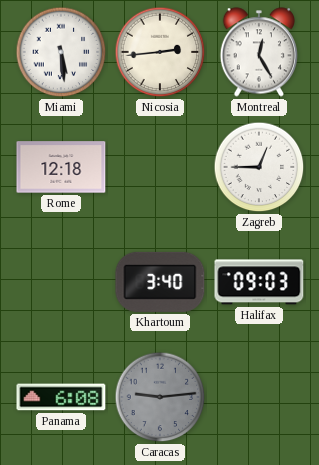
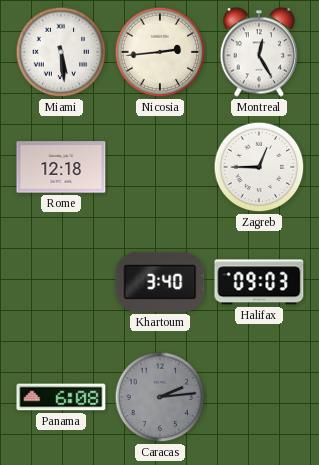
Caracas: 9:14 -> 2:14 (160, 397)
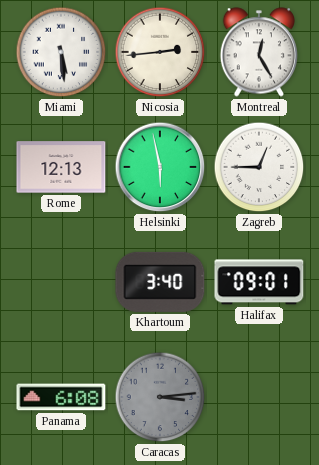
Rome: 12:18 -> 12:13 (61, 167)
Helsinki: none -> 5:58 (160, 167)
Halifax: 09:03 -> 09:01 (259, 282)
Caracas: 2:14 -> 3:14 (160, 397)
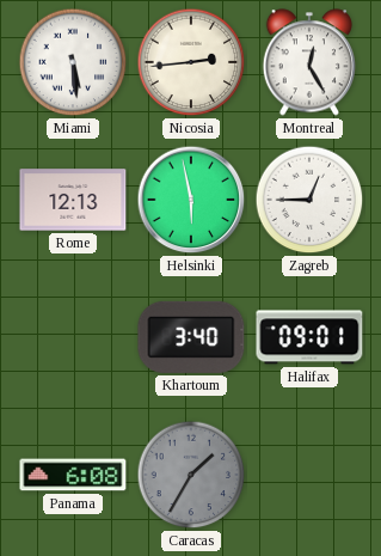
Caracas: 3:14 -> 1:35 (191, 475)
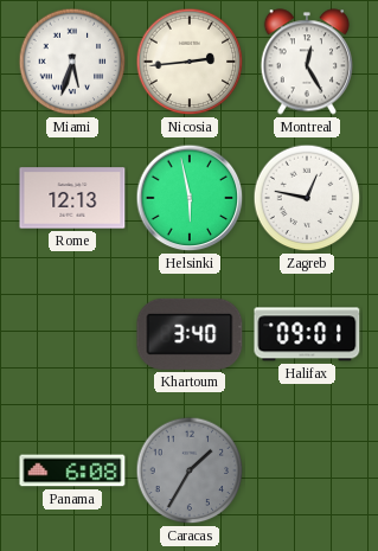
Miami: 5:29 -> 5:33 (72, 62)
Zagreb: 12:45 -> 12:47 (307, 198)
